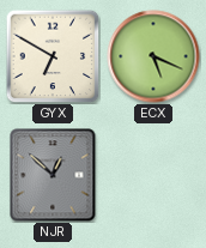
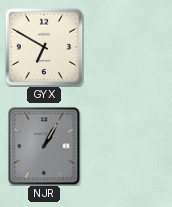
ECX: 5:19 -> none (153, 56)
NJR: 12:52 -> 1:05 (44, 146)
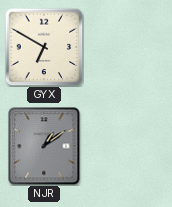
NJR: 1:05 -> 1:09 (44, 146)
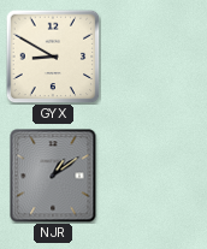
GYX: 6:50 -> 8:50 (53, 57)
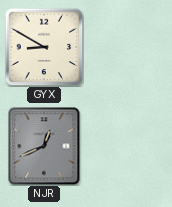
NJR: 1:09 -> 12:41 (44, 146)
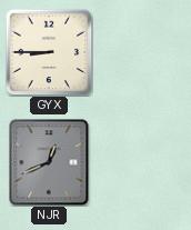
GYX: 8:50 -> 8:45 (49, 52)
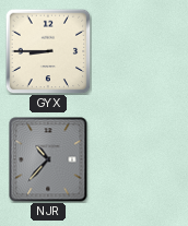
NJR: 12:41 -> 10:37 (48, 159)
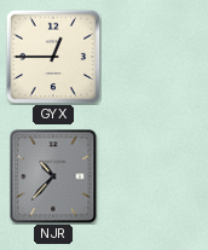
GYX: 8:45 -> 12:45 (53, 57)
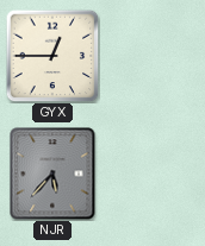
NJR: 10:37 -> 5:37 (52, 174)
